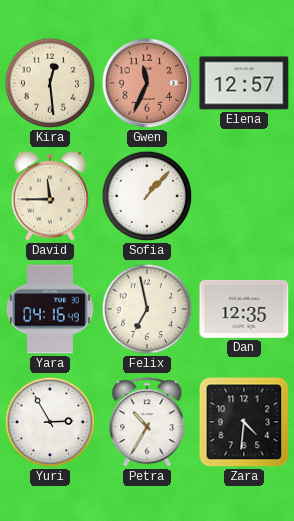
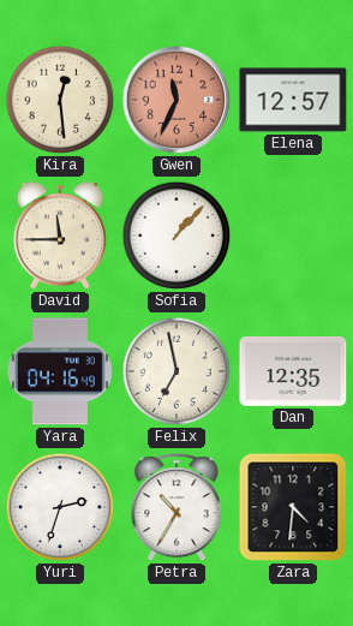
Yuri: 2:55 -> 2:33 (60, 507)
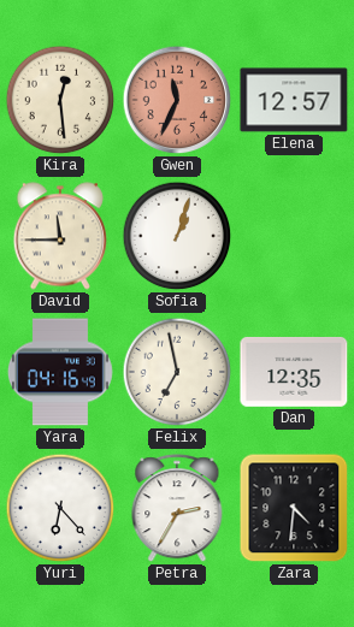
Sofia: 1:07 -> 1:03 (177, 236)
Yuri: 2:33 -> 6:23 (60, 508)
Petra: 10:35 -> 2:35 (177, 509)
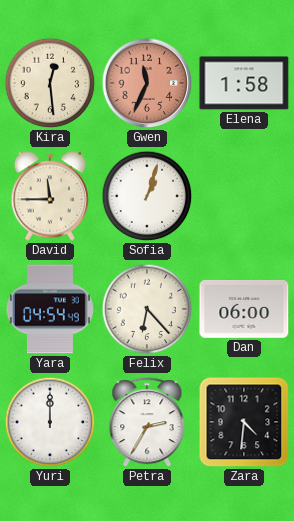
Elena: 12:57 -> 1:58 (244, 83)
Yara: 04:16 -> 04:54 (50, 309)
Felix: 6:58 -> 6:23 (147, 309)
Dan: 12:35 -> 06:00 (244, 309)
Yuri: 6:23 -> 12:00 (50, 422)
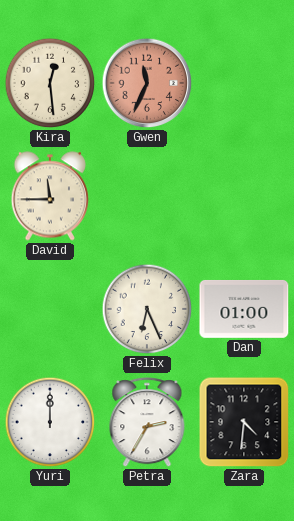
Elena: 1:58 -> none (244, 83)
Sofia: 1:03 -> none (147, 196)
Yara: 04:54 -> none (50, 309)
Felix: 6:23 -> 6:26 (147, 309)
Dan: 06:00 -> 01:00 (244, 309)
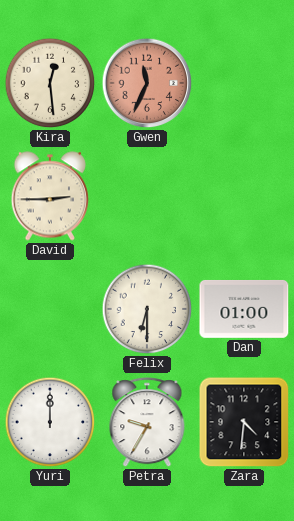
David: 11:45 -> 2:45 (50, 196)
Felix: 6:26 -> 6:30 (147, 309)
Petra: 2:35 -> 9:35 (147, 423)
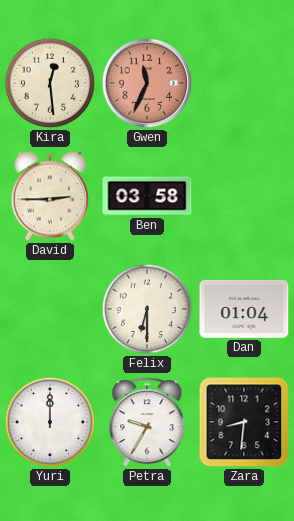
Ben: none -> 03:58 (147, 196)
Dan: 01:00 -> 01:04 (244, 309)
Zara: 4:31 -> 8:31 (244, 422)
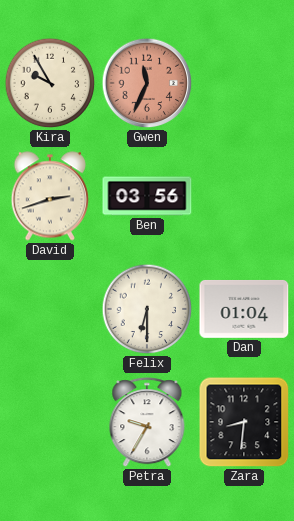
Kira: 12:29 -> 9:55 (50, 83)
David: 2:45 -> 2:42 (50, 196)
Ben: 03:58 -> 03:56 (147, 196)
Yuri: 12:00 -> none (50, 422)
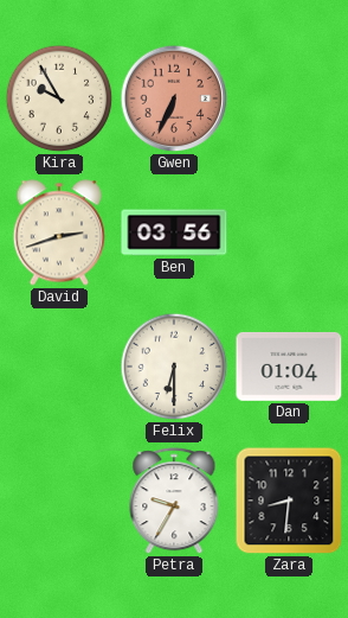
Gwen: 11:34 -> 6:34 (174, 98)
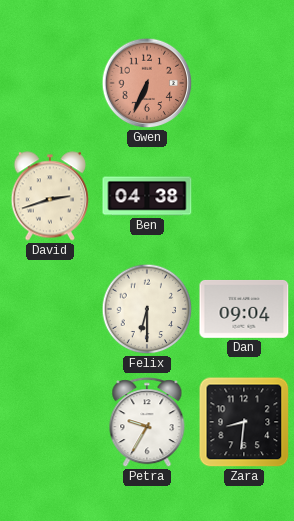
Kira: 9:55 -> none (59, 98)
Ben: 03:56 -> 04:38 (147, 196)
Dan: 01:04 -> 09:04 (244, 309)
